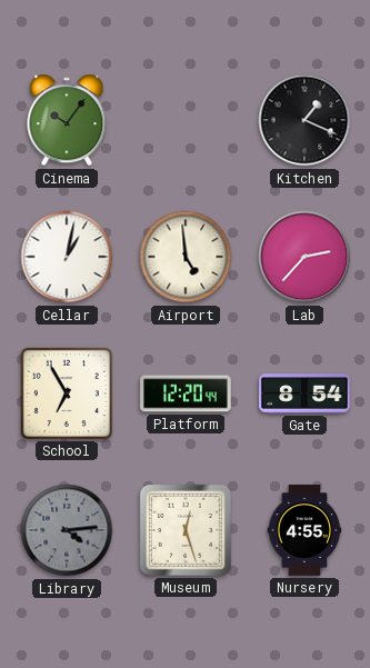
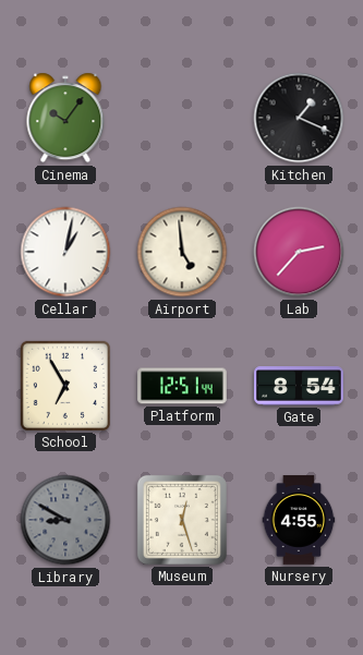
Platform: 12:20 -> 12:51 (182, 386)
Library: 4:14 -> 8:50 (65, 520)
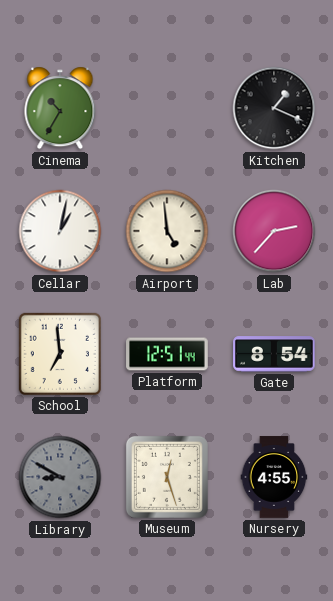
Cinema: 10:06 -> 10:35 (60, 108)
School: 6:55 -> 6:59 (60, 354)
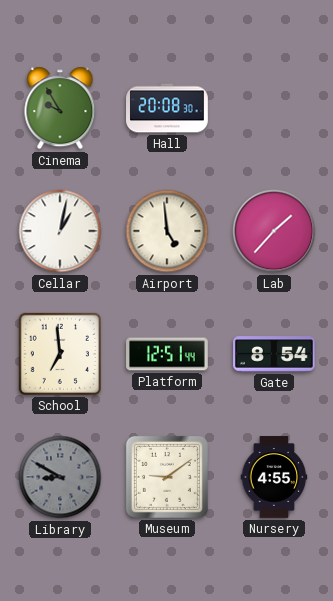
Cinema: 10:35 -> 9:55 (60, 108)
Hall: none -> 20:08 (167, 108)
Kitchen: 1:19 -> none (274, 108)
Lab: 2:37 -> 1:37 (274, 231)
Museum: 12:27 -> 9:09 (167, 477)
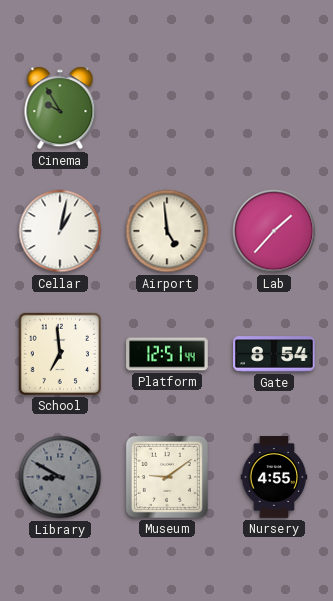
Hall: 20:08 -> none (167, 108)
